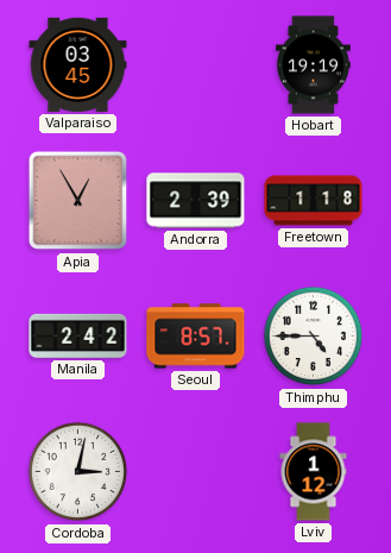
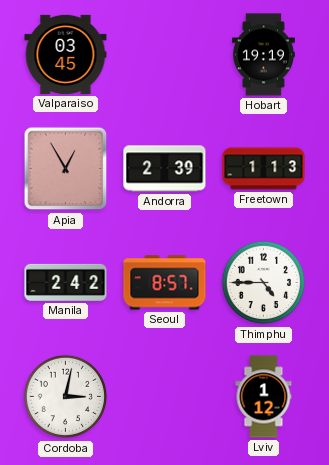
Freetown: 1:18 -> 1:13 (264, 169)
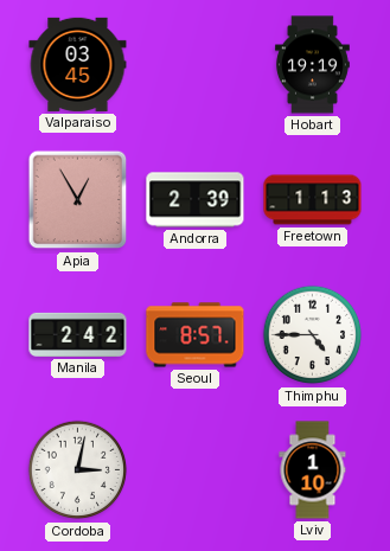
Lviv: 1:12 -> 1:10 (313, 470)
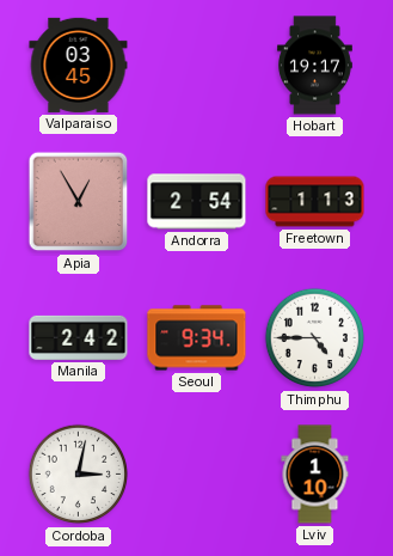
Hobart: 19:19 -> 19:17 (314, 66)
Andorra: 2:39 -> 2:54 (197, 202)
Seoul: 8:57 -> 9:34 (197, 338)
